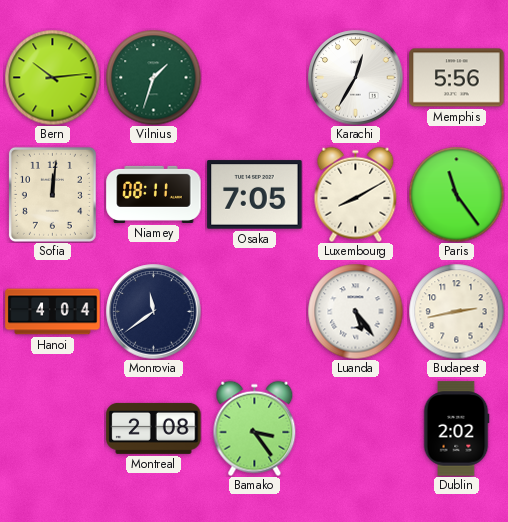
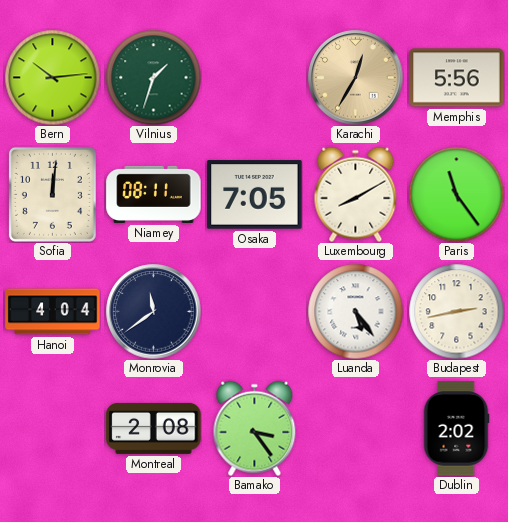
Karachi dial: white -> champagne (356, 78)
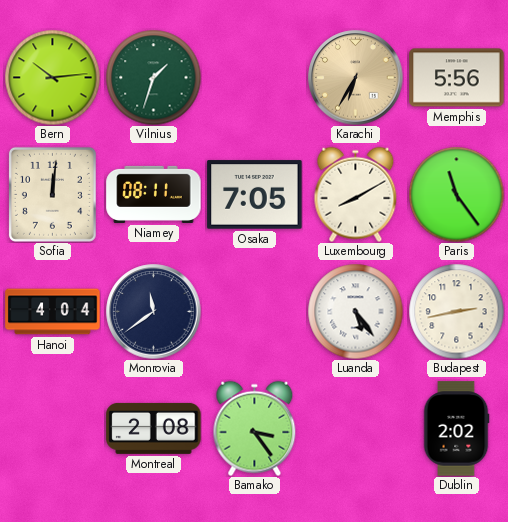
Karachi: 12:35 -> 6:35 (356, 78)
